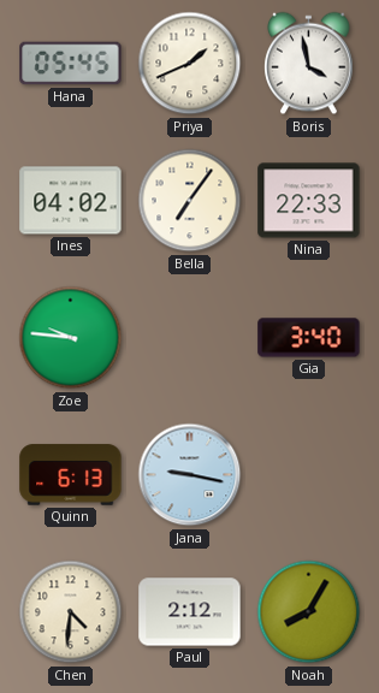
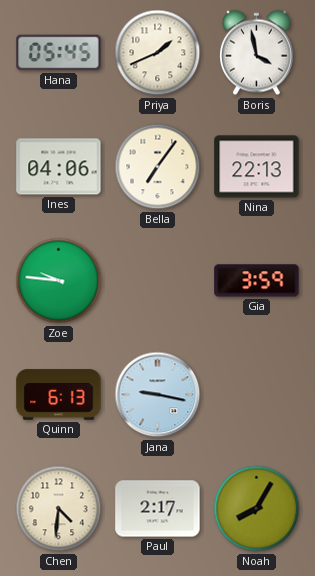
Ines: 04:02 -> 04:06 (59, 167)
Nina: 22:33 -> 22:13 (257, 167)
Gia: 3:40 -> 3:59 (257, 281)
Paul: 2:12 -> 2:17 (158, 509)
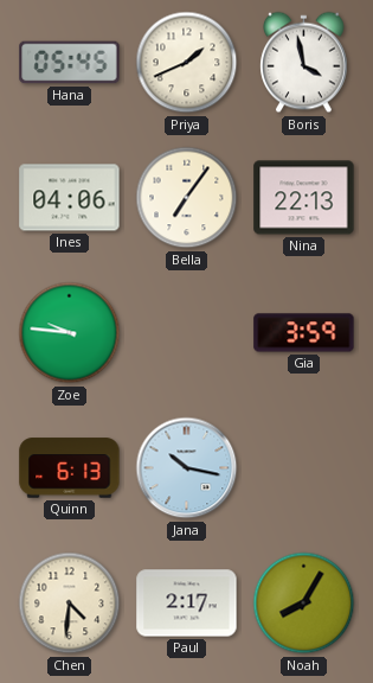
Jana: 9:17 -> 10:17 (187, 468)
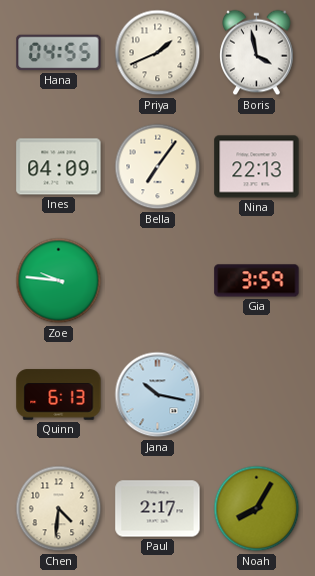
Hana: 05:45 -> 04:55 (59, 53)
Ines: 04:06 -> 04:09 (59, 167)
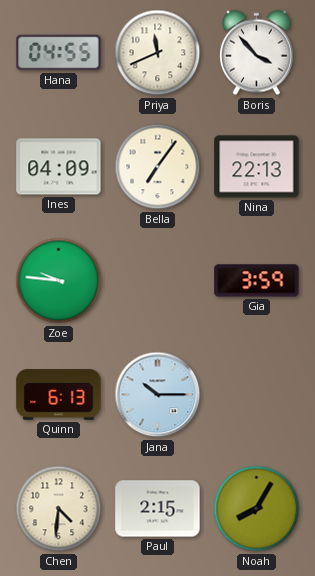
Priya: 1:41 -> 11:41 (158, 53)
Boris: 3:58 -> 3:53 (257, 53)
Jana: 10:17 -> 10:15 (158, 395)
Paul: 2:17 -> 2:15 (158, 509)
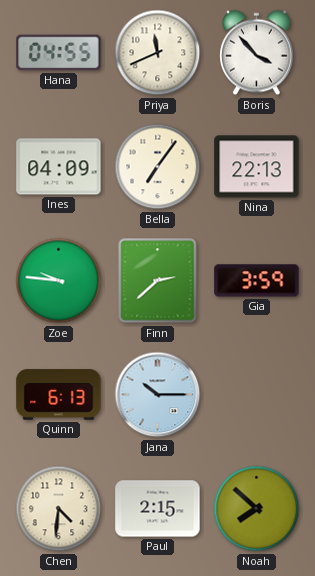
Finn: none -> 2:38 (158, 281)
Noah: 8:05 -> 7:52 (257, 509)
